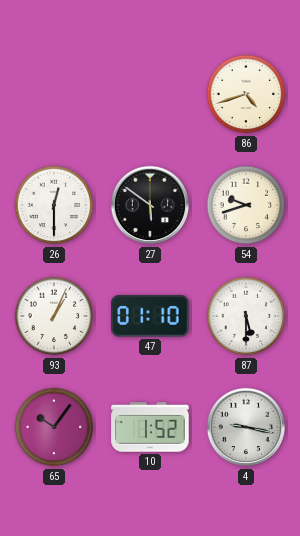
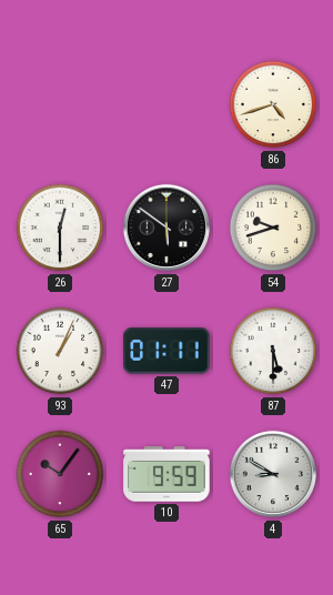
47: 01:10 -> 01:11 (167, 351)
10: 1:52 -> 9:59 (167, 474)
4: 9:17 -> 8:50 (273, 474)
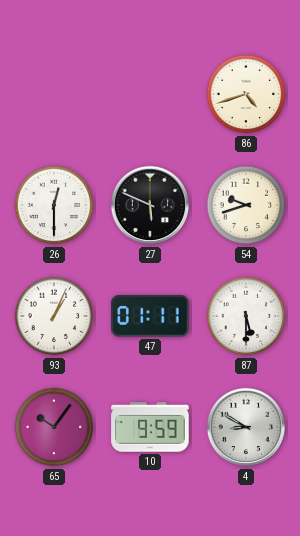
27: 5:51 -> 5:49 (150, 205)
